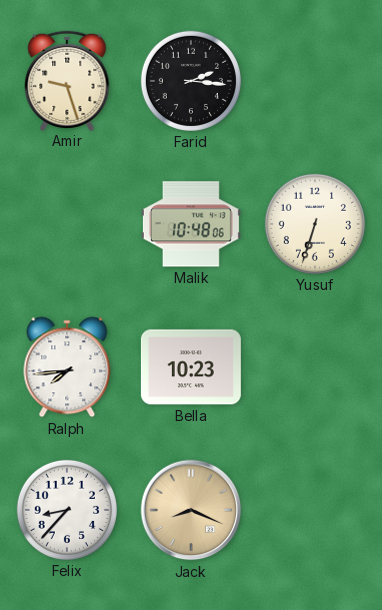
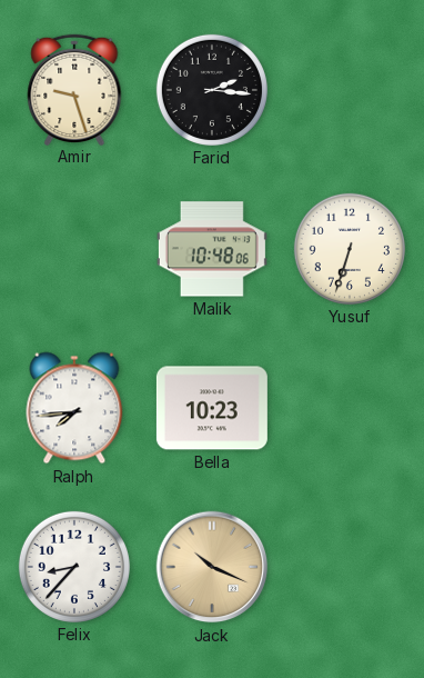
Jack: 8:19 -> 10:19 (212, 567)
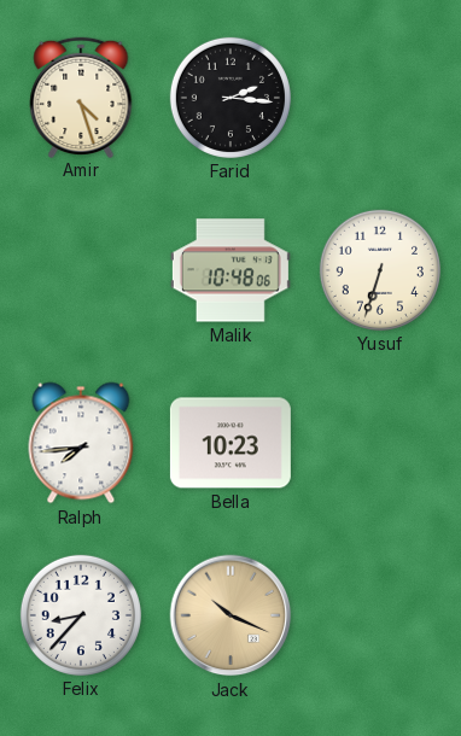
Amir: 9:27 -> 4:27 (81, 97)
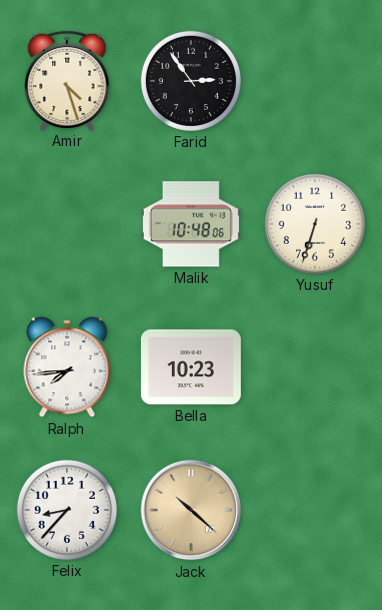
Farid: 2:16 -> 2:54 (191, 81)
Jack: 10:19 -> 10:22 (191, 510)
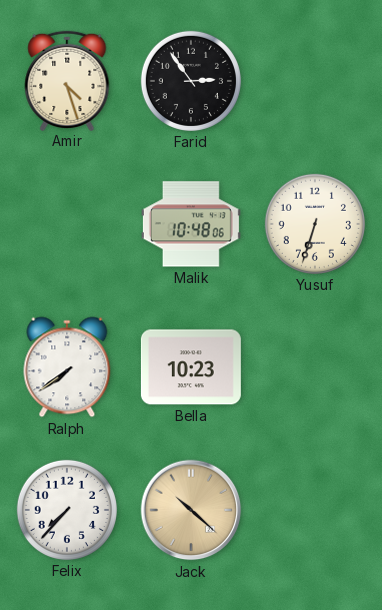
Ralph: 7:44 -> 7:39 (67, 367)
Felix: 8:37 -> 7:37 (67, 510)
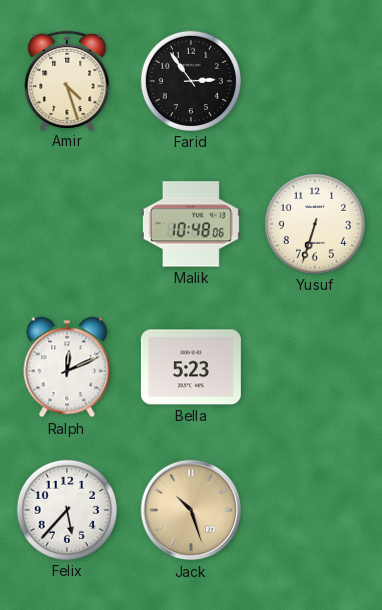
Ralph: 7:39 -> 12:11 (67, 367)
Bella: 10:23 -> 5:23 (191, 367)
Felix: 7:37 -> 5:37 (67, 510)
Jack: 10:22 -> 10:27 (191, 510)
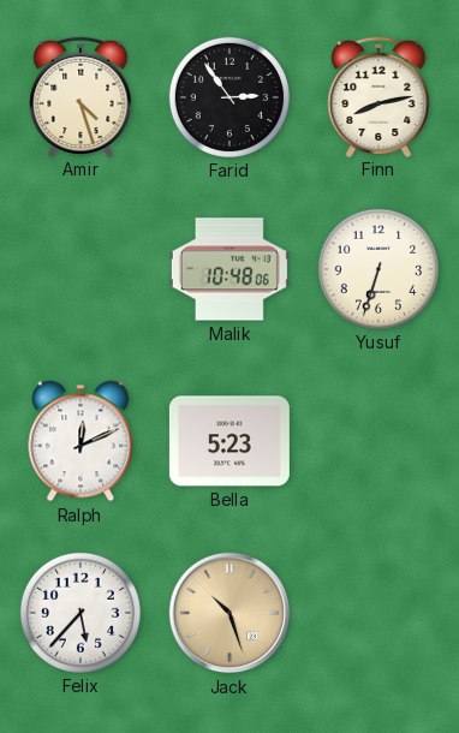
Finn: none -> 8:13 (378, 96)
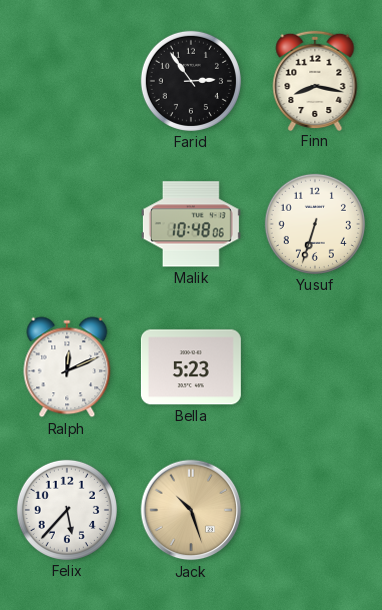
Amir: 4:27 -> none (81, 96)
Finn: 8:13 -> 8:17 (315, 80)
